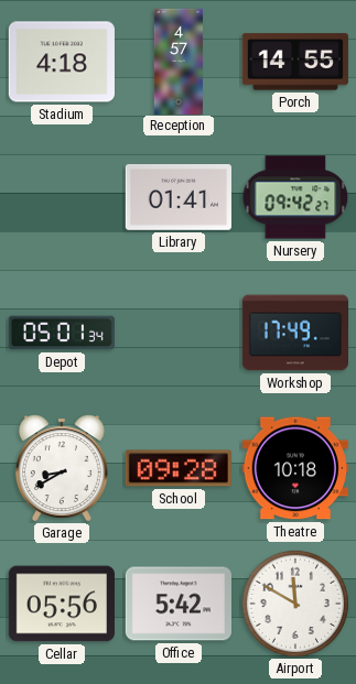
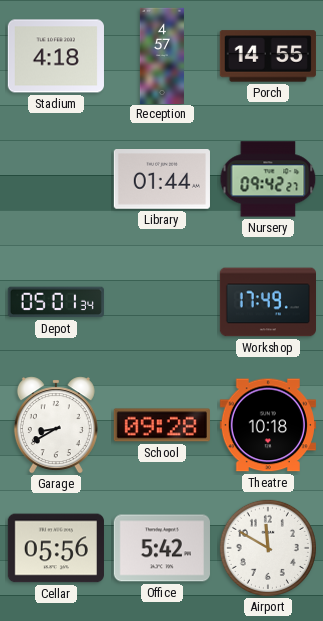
Library: 01:41 -> 01:44 (162, 180)
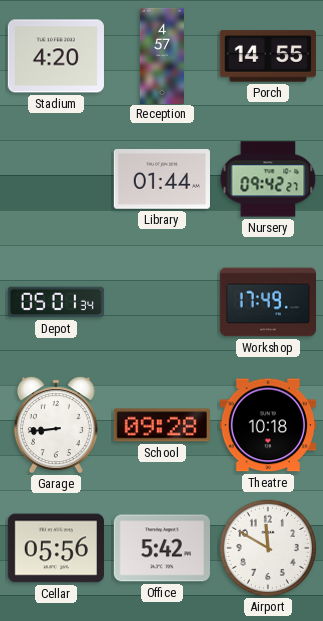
Stadium: 4:18 -> 4:20 (56, 56)
Garage: 8:40 -> 8:44 (56, 425)
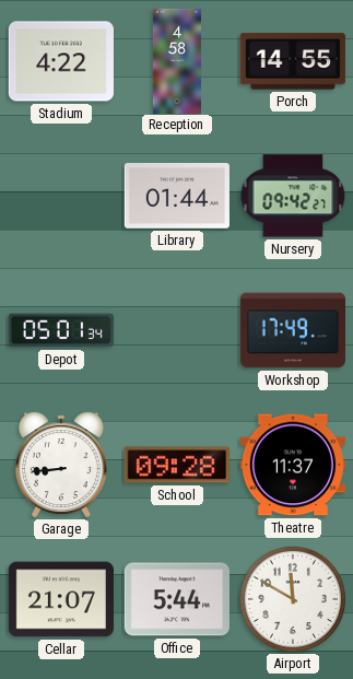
Stadium: 4:20 -> 4:22 (61, 61)
Reception: 4:57 -> 4:58 (177, 60)
Theatre: 10:18 -> 11:37 (293, 465)
Cellar: 05:56 -> 21:07 (61, 599)
Office: 5:42 -> 5:44 (177, 599)
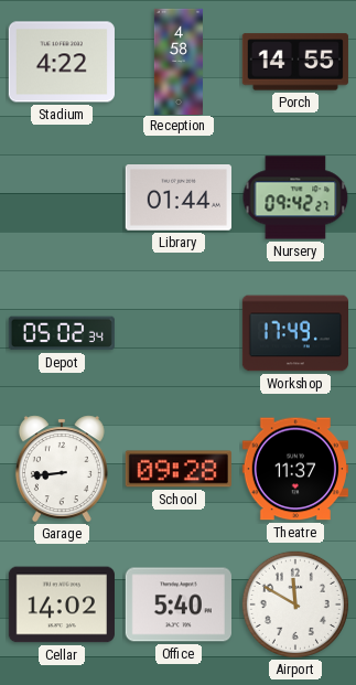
Depot: 05:01 -> 05:02 (62, 333)
Cellar: 21:07 -> 14:02 (62, 604)
Office: 5:44 -> 5:40 (179, 604)
